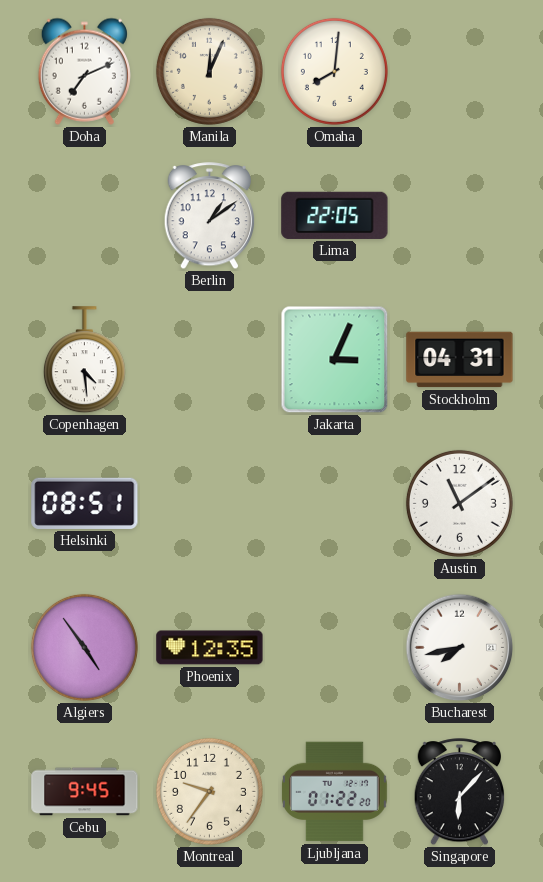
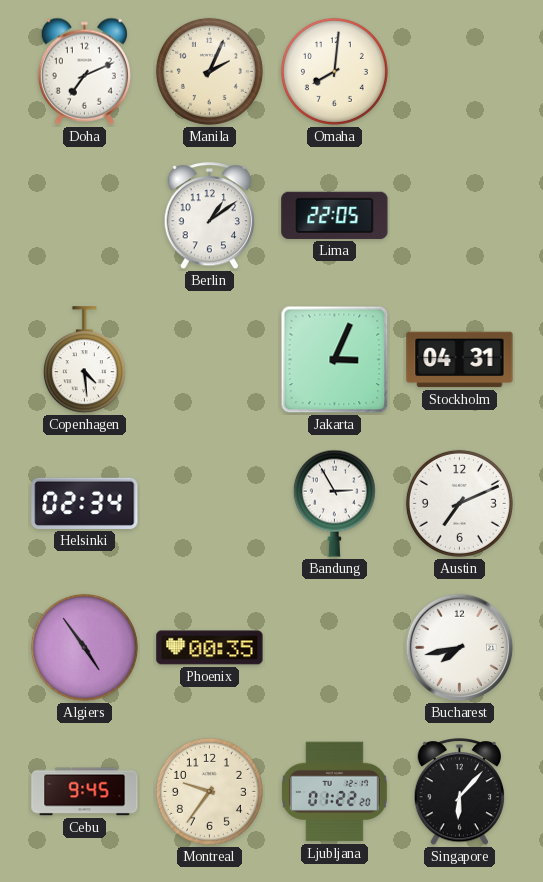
Manila: 12:04 -> 2:04 (209, 71)
Helsinki: 08:51 -> 02:34 (85, 503)
Bandung: none -> 2:55 (334, 503)
Austin: 11:09 -> 7:11 (459, 503)
Phoenix: 12:35 -> 00:35 (210, 648)
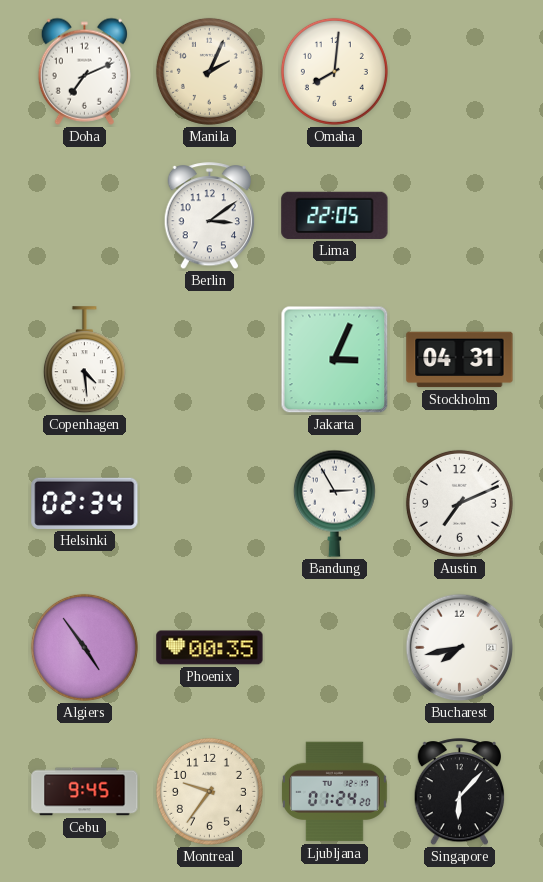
Berlin: 1:09 -> 3:09 (210, 216)
Ljubljana: 01:22 -> 01:24 (335, 792)
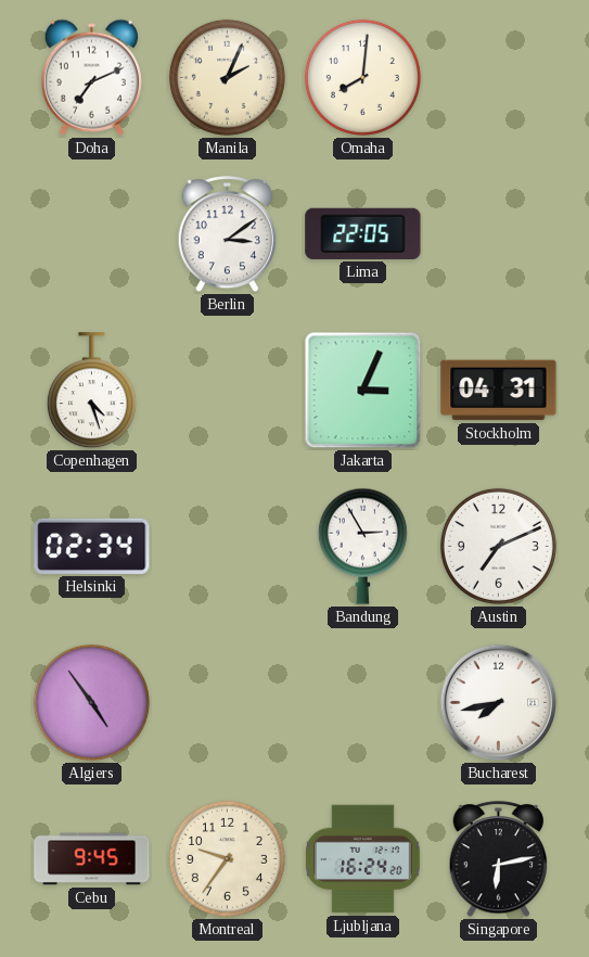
Copenhagen: 4:29 -> 4:27 (91, 391)
Phoenix: 00:35 -> none (210, 648)
Ljubljana: 01:24 -> 16:24 (363, 859)
Singapore: 6:07 -> 6:13 (499, 859)
